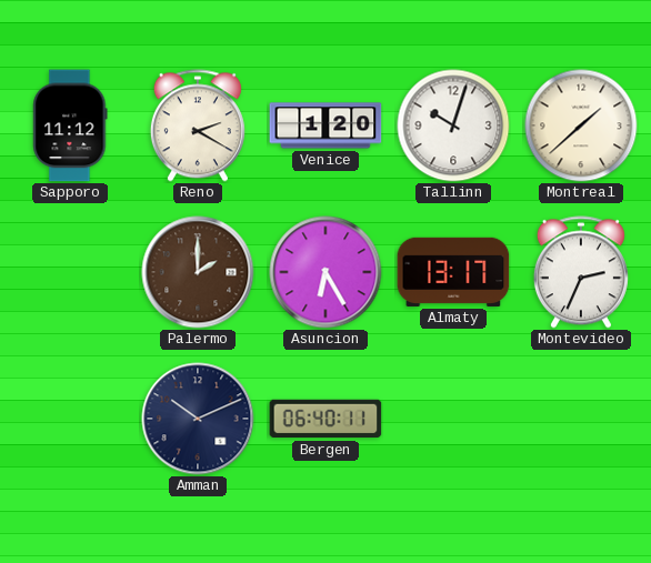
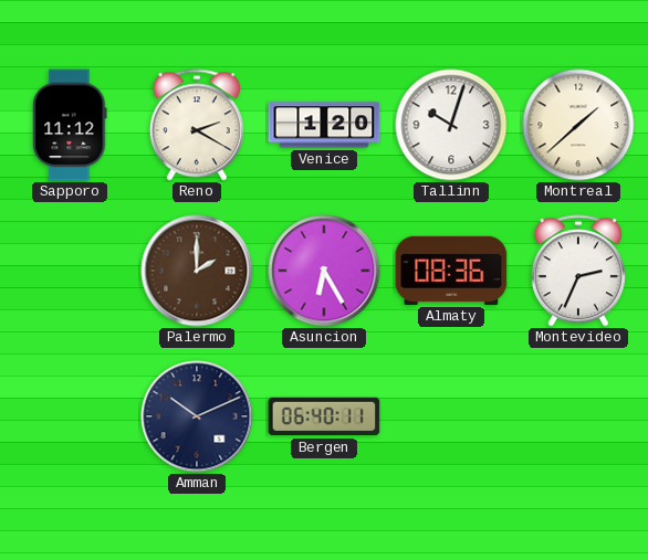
Almaty: 13:17 -> 08:36 (451, 271)
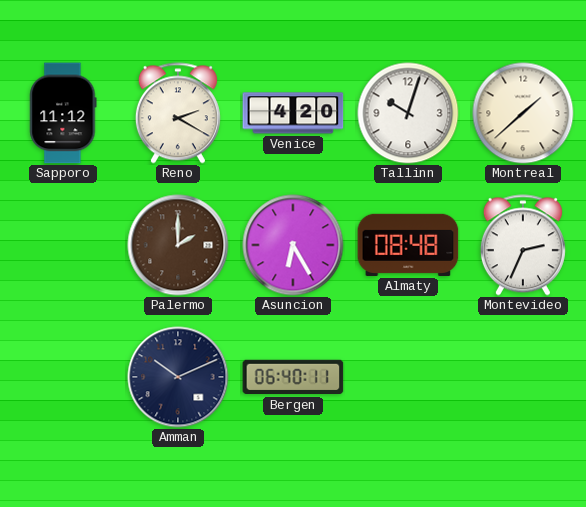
Venice: 1:20 -> 4:20 (293, 113)
Almaty: 08:36 -> 08:48 (408, 245)
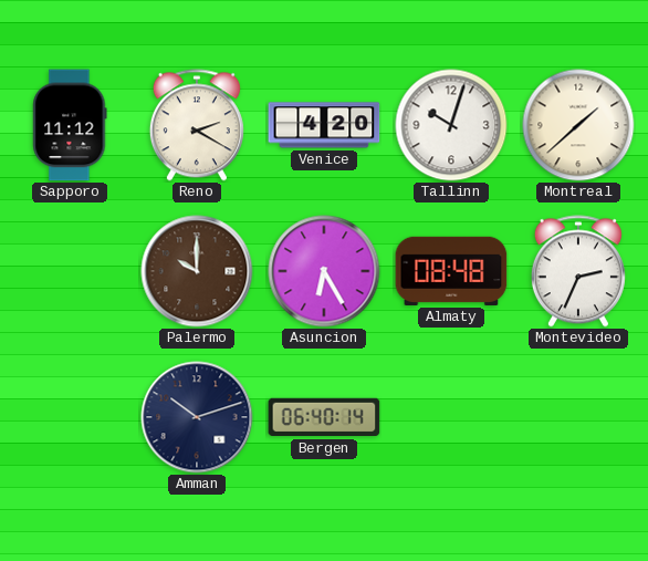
Palermo: 2:00 -> 10:00 (197, 271)
Amman: 10:11 -> 10:12 (197, 417)
Bergen: 06:40:11 -> 06:40:14 (324, 417)
